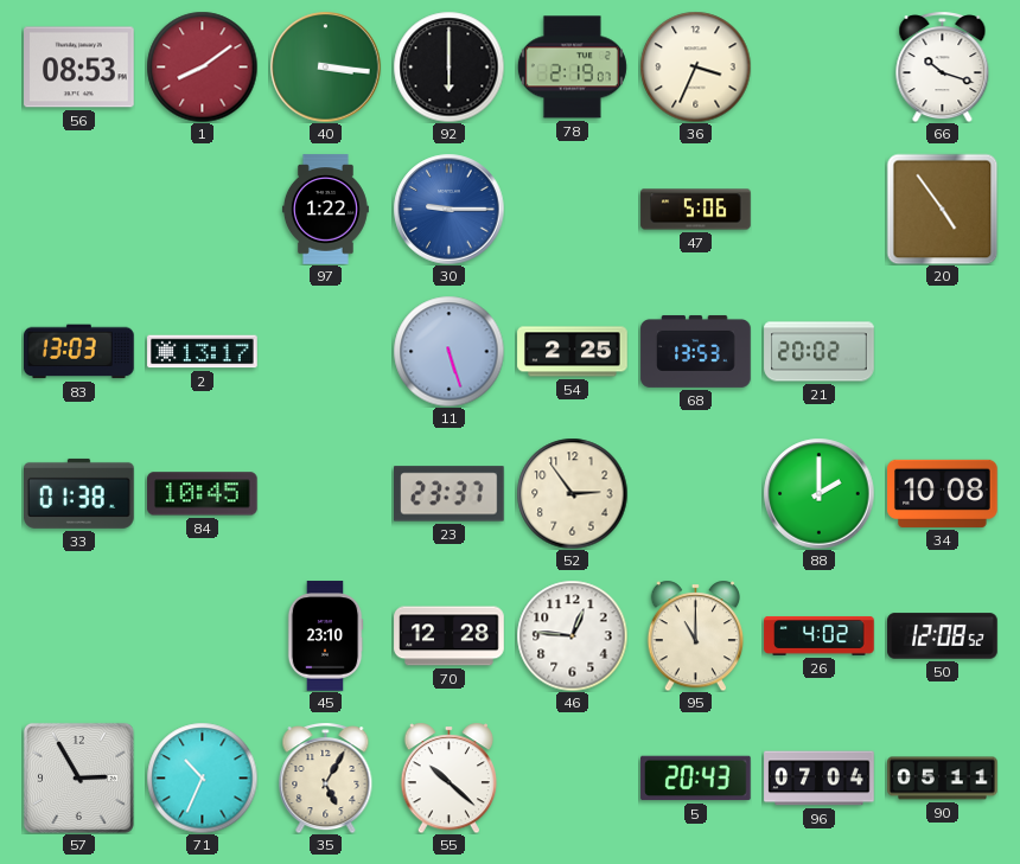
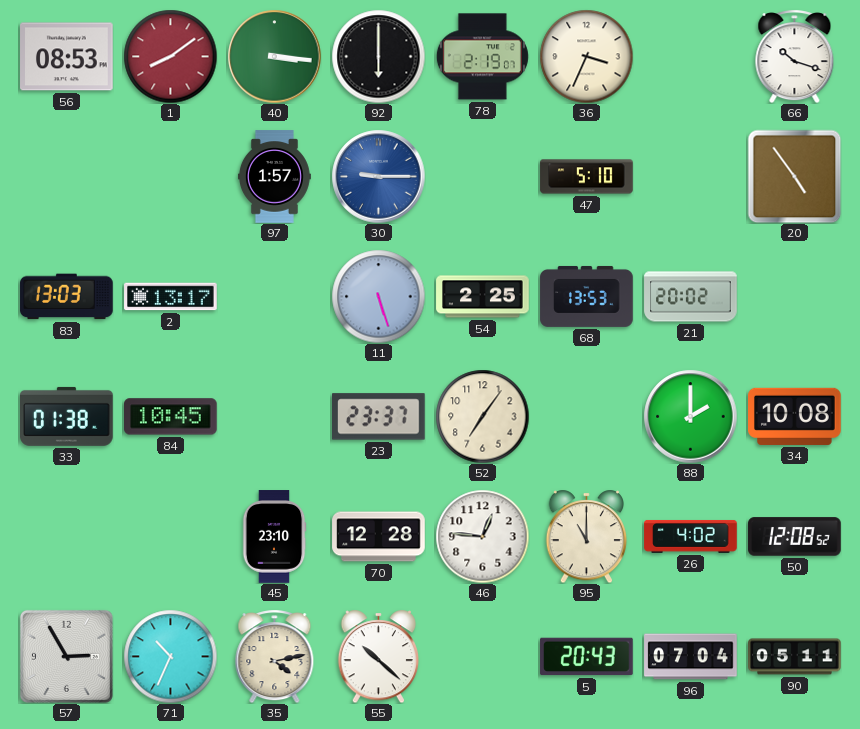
97: 1:22 -> 1:57 (274, 177)
47: 5:06 -> 5:10 (587, 177)
52: 2:54 -> 7:06 (482, 416)
35: 5:05 -> 4:13 (275, 656)
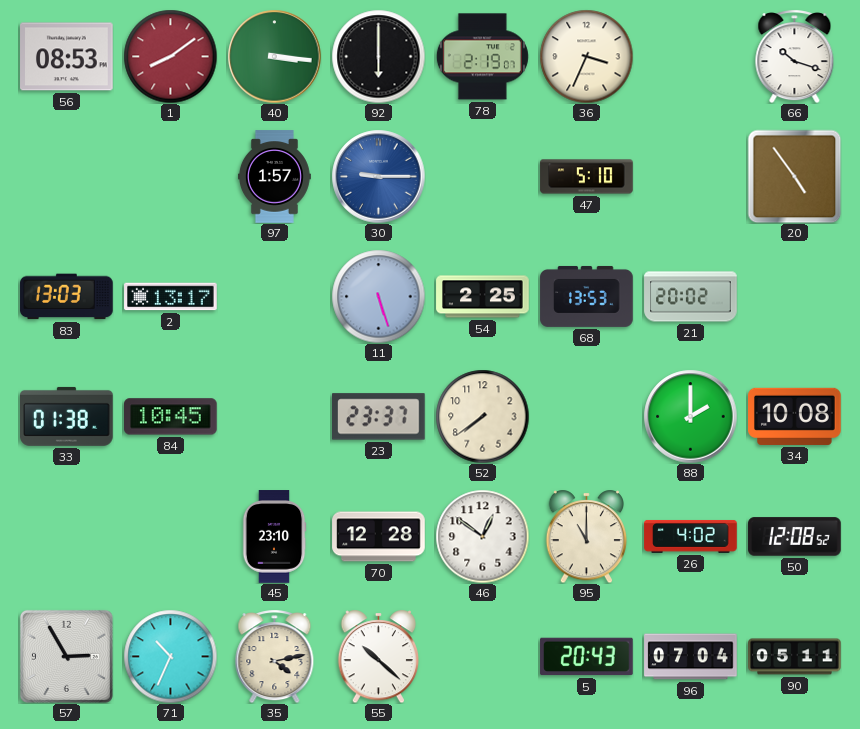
52: 7:06 -> 7:39 (482, 416)
46: 12:46 -> 12:51 (482, 536)
